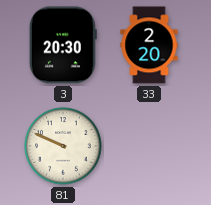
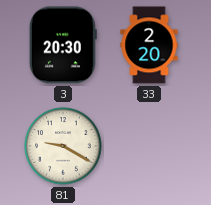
81: 9:49 -> 9:20 (63, 146)
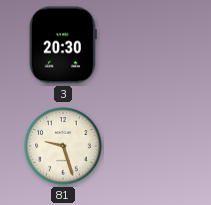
33: 2:20 -> none (149, 45)
81: 9:20 -> 9:27 (63, 146)
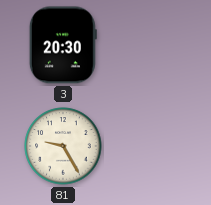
81: 9:27 -> 9:25 (63, 146)
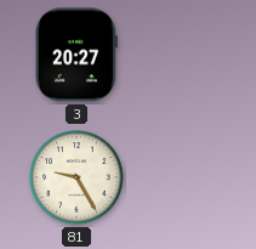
3: 20:30 -> 20:27 (76, 55)
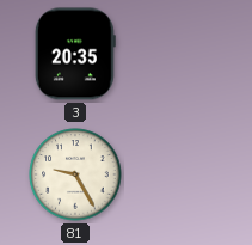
3: 20:27 -> 20:35 (75, 54)
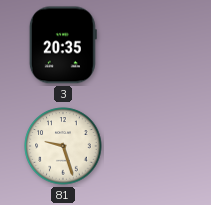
81: 9:25 -> 9:27 (63, 146)
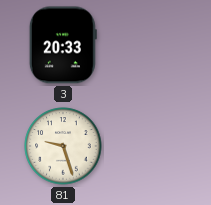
3: 20:35 -> 20:33 (63, 45)
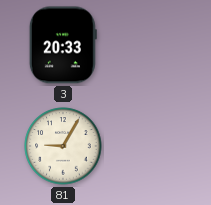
81: 9:27 -> 9:05 (63, 146)
